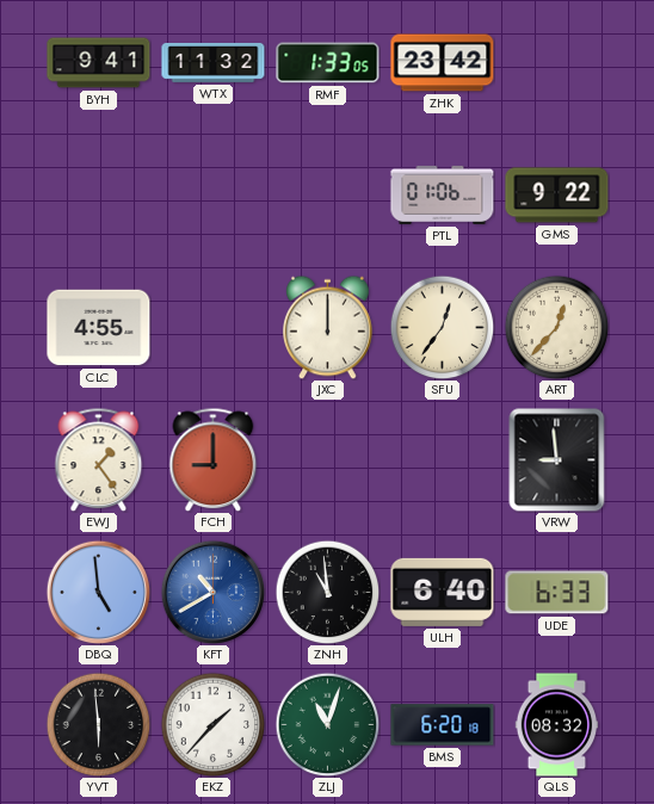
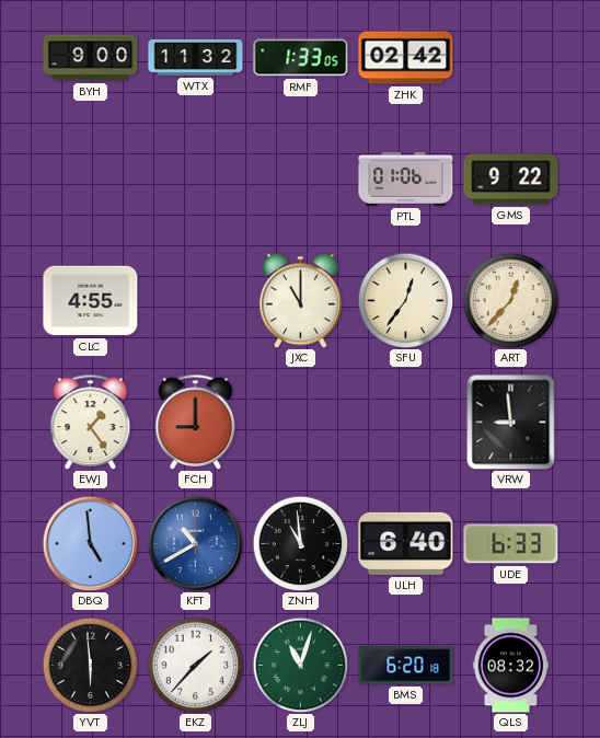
BYH: 9:41 -> 9:00 (91, 58)
ZHK: 23:42 -> 02:42 (406, 58)
JXC: 12:00 -> 11:00 (301, 300)
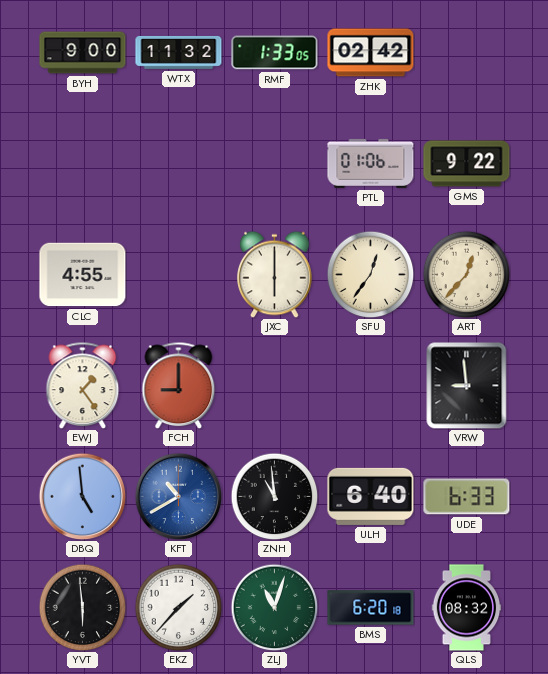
JXC: 11:00 -> 6:00 (275, 274)
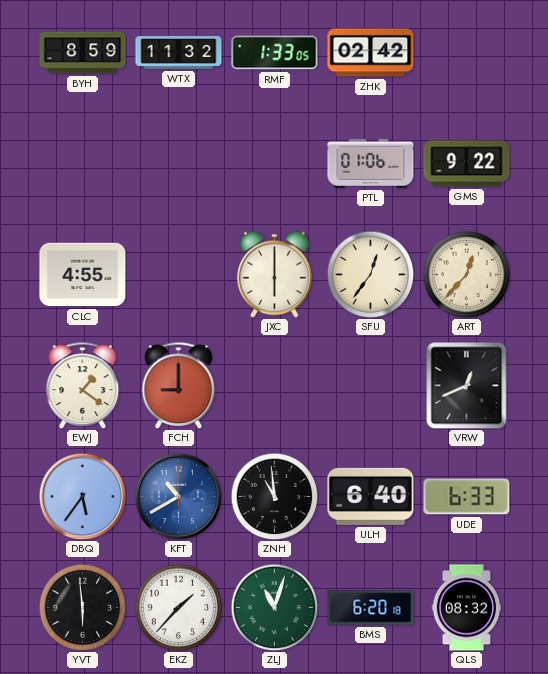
BYH: 9:00 -> 8:59 (83, 53)
EWJ: 1:24 -> 1:21 (83, 385)
VRW: 8:59 -> 12:41 (467, 385)
DBQ: 4:59 -> 5:36 (82, 496)
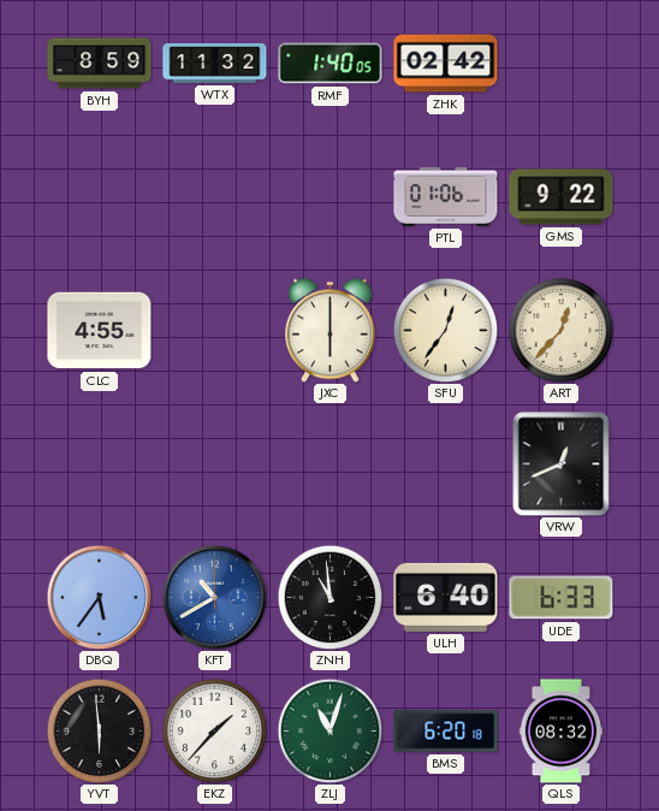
RMF: 1:33 -> 1:40 (331, 64)
EWJ: 1:21 -> none (83, 385)
FCH: 9:00 -> none (179, 385)
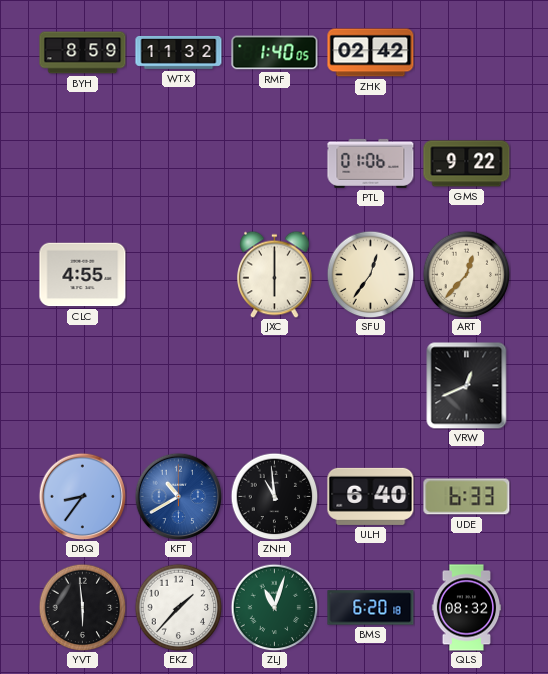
DBQ: 5:36 -> 8:36 (82, 496)
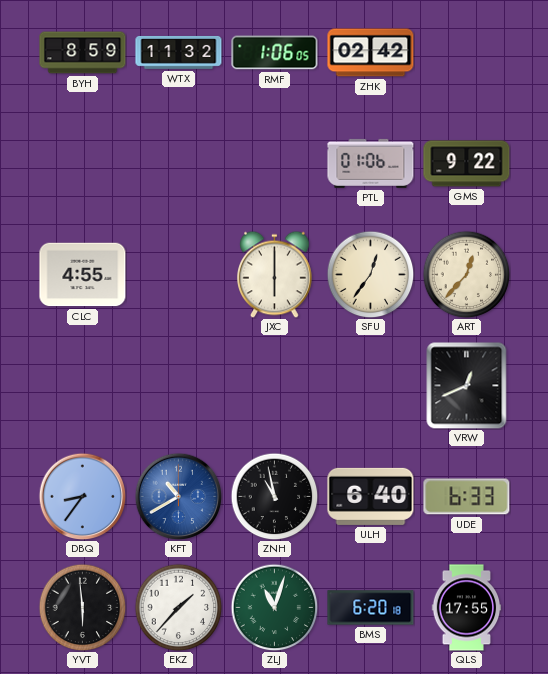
RMF: 1:40 -> 1:06 (275, 53)
ZNH: 10:59 -> 10:58 (274, 496)
QLS: 08:32 -> 17:55 (467, 608)
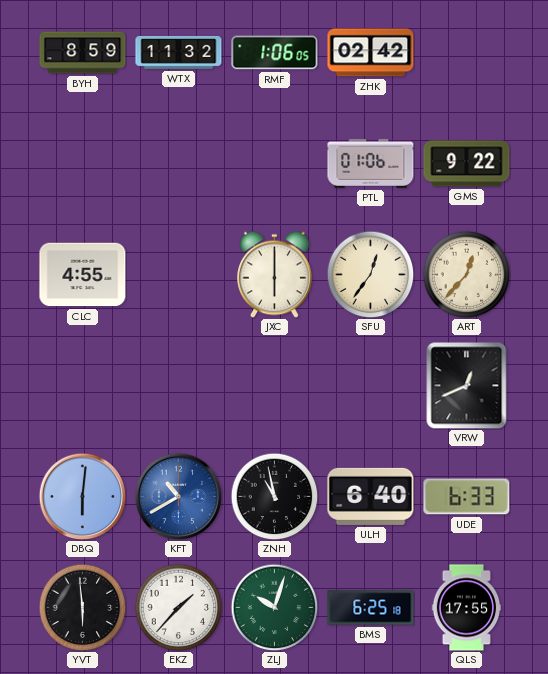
DBQ: 8:36 -> 6:01 (82, 496)
ZLJ: 11:03 -> 10:03 (274, 607)
BMS: 6:20 -> 6:25 (371, 608)
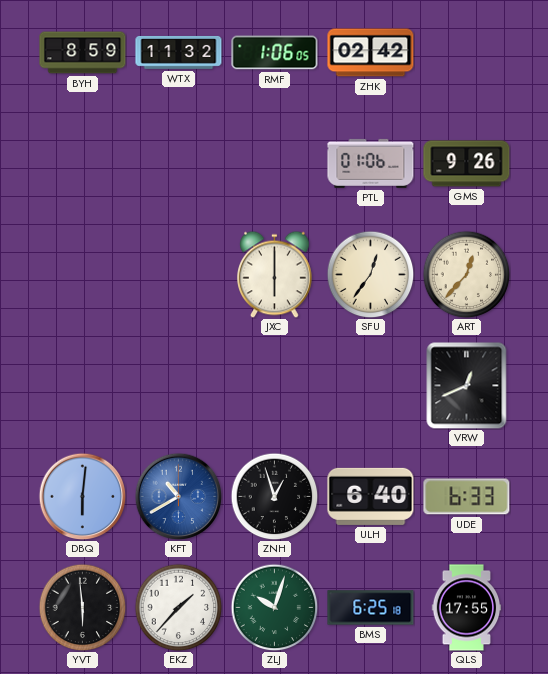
GMS: 9:22 -> 9:26 (467, 164)
CLC: 4:55 -> none (83, 275)
ZNH: 10:58 -> 12:57 (274, 496)
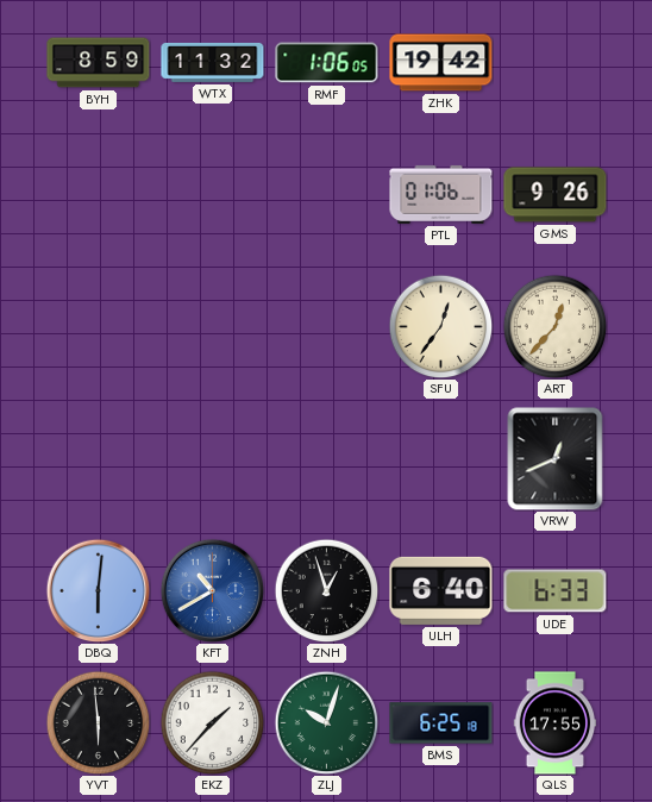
ZHK: 02:42 -> 19:42 (441, 63)
JXC: 6:00 -> none (275, 274)
